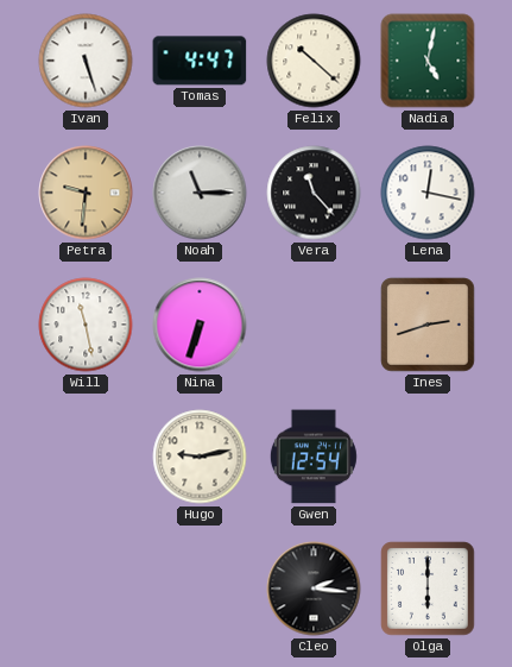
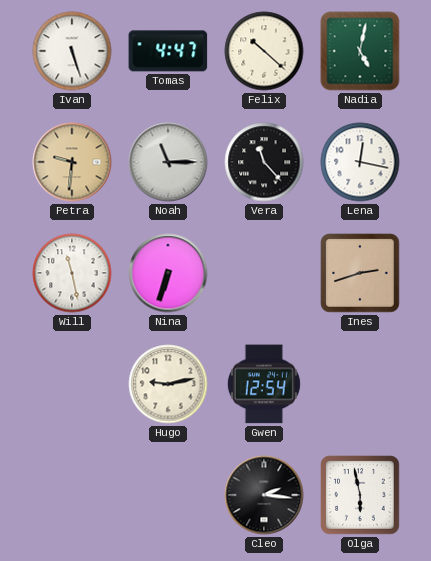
Olga: 6:00 -> 5:58 (360, 495)
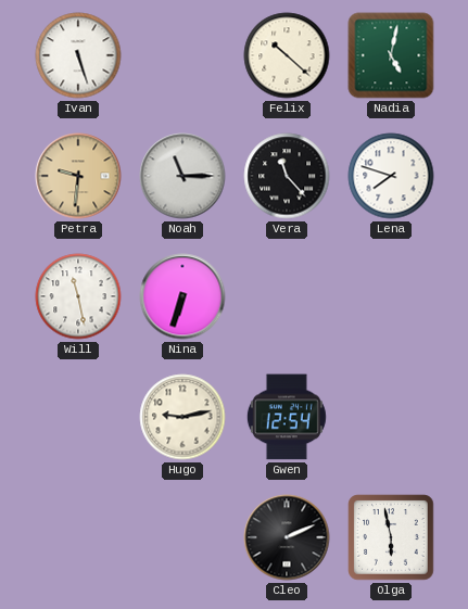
Tomas: 4:47 -> none (168, 51)
Lena: 12:17 -> 7:48 (391, 176)
Ines: 2:42 -> none (360, 273)
Cleo: 2:16 -> 2:11 (287, 537)
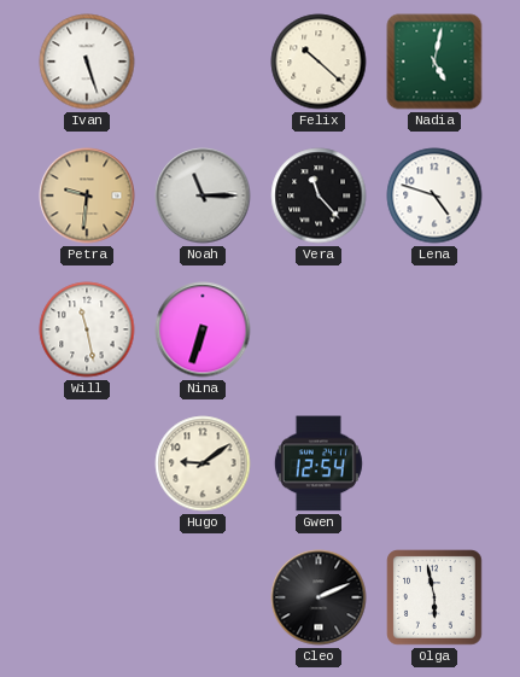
Lena: 7:48 -> 4:48 (434, 195)
Hugo: 9:13 -> 9:09 (203, 463)
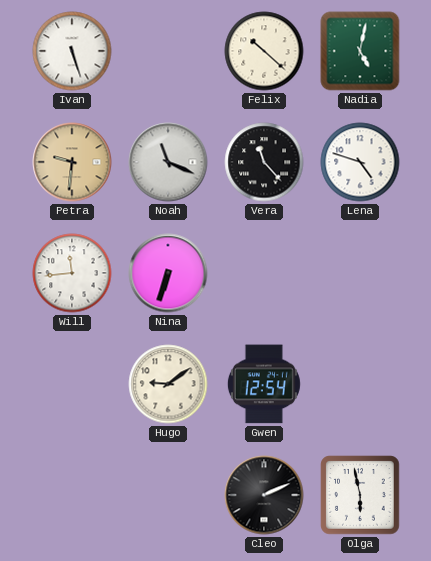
Noah: 11:15 -> 11:19 (168, 162)
Will: 11:28 -> 11:44 (72, 273)
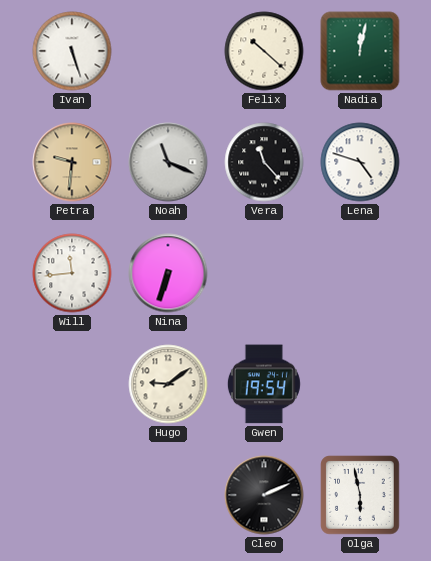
Nadia: 5:02 -> 12:02 (360, 51)
Gwen: 12:54 -> 19:54 (264, 384)
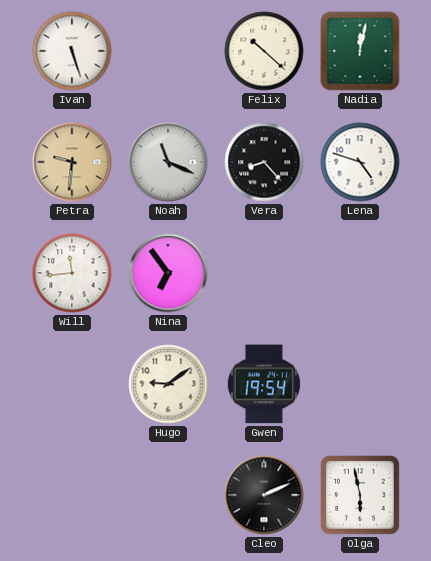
Vera: 11:23 -> 8:23 (264, 162)
Nina: 6:33 -> 6:54 (168, 273)
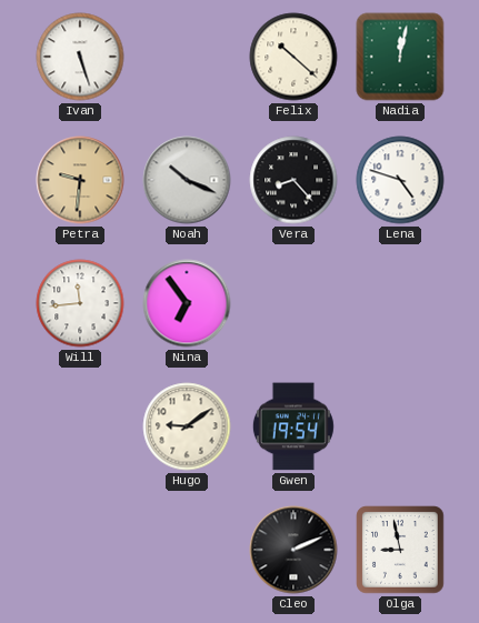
Noah: 11:19 -> 10:19 (187, 180)
Olga: 5:58 -> 8:58 (400, 550)
